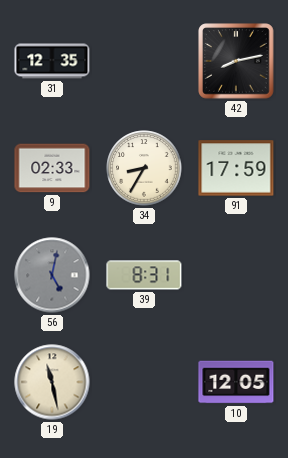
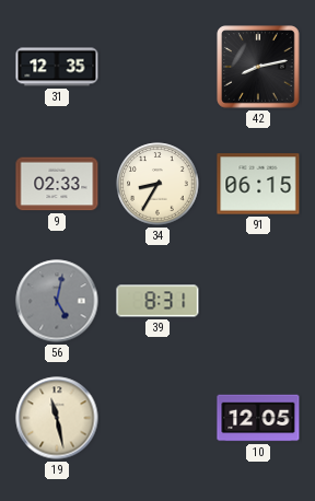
91: 17:59 -> 06:15 (258, 184)
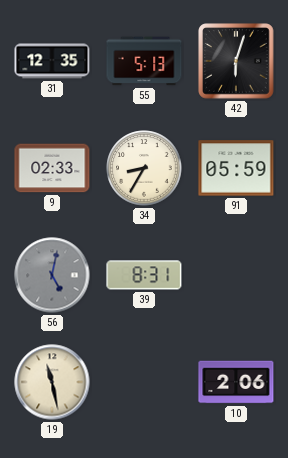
55: none -> 5:13 (144, 61)
42: 8:13 -> 6:03 (236, 61)
91: 06:15 -> 05:59 (236, 168)
10: 12:05 -> 2:06 (236, 382)
